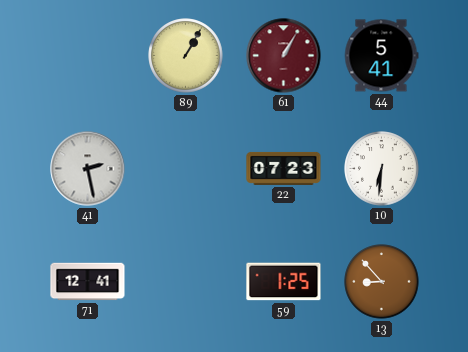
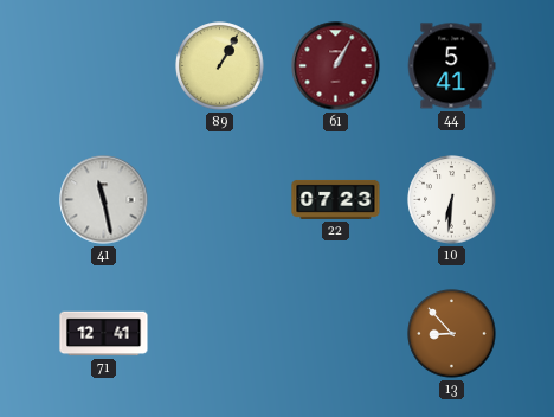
41: 2:28 -> 11:28 (104, 200)
59: 1:25 -> none (284, 282)
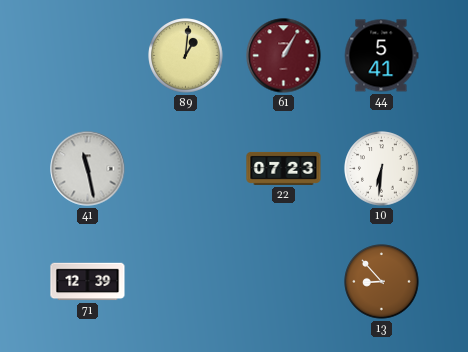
89: 1:05 -> 1:01 (186, 56)
71: 12:41 -> 12:39 (88, 282)
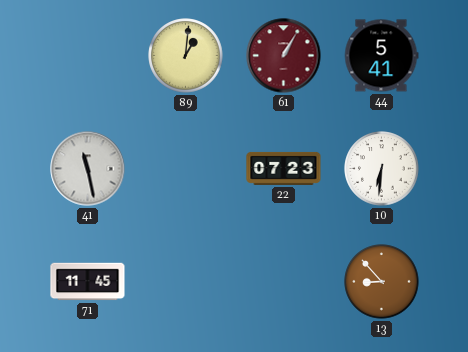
71: 12:39 -> 11:45 (88, 282)
